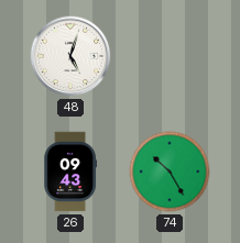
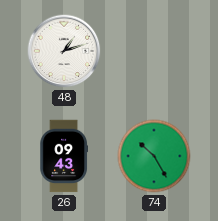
48: 5:03 -> 1:12 (64, 51)
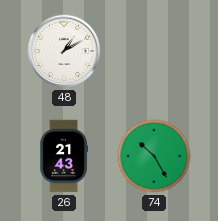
48: 1:12 -> 1:10 (64, 51)
26: 09:43 -> 21:43 (64, 156)
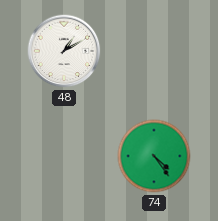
26: 21:43 -> none (64, 156)
74: 10:25 -> 4:24 (154, 156)
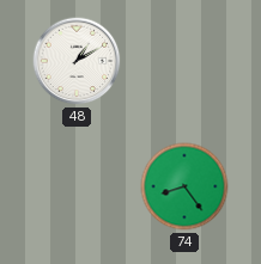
74: 4:24 -> 8:24 (184, 186)
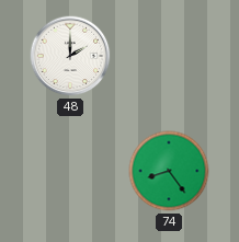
48: 1:10 -> 2:00 (70, 56)
